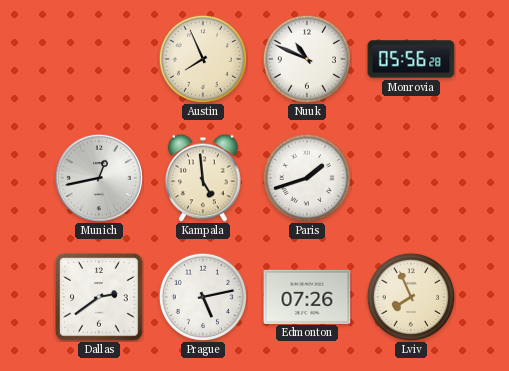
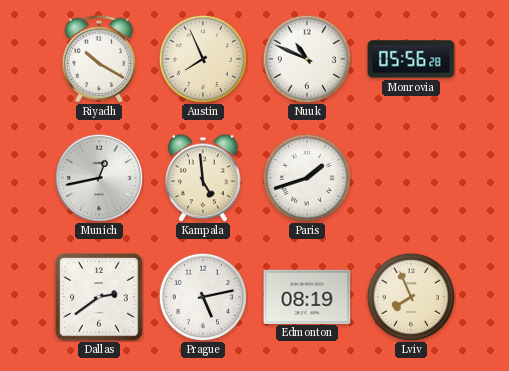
Riyadh: none -> 10:20 (99, 59)
Edmonton: 07:26 -> 08:19 (307, 296)
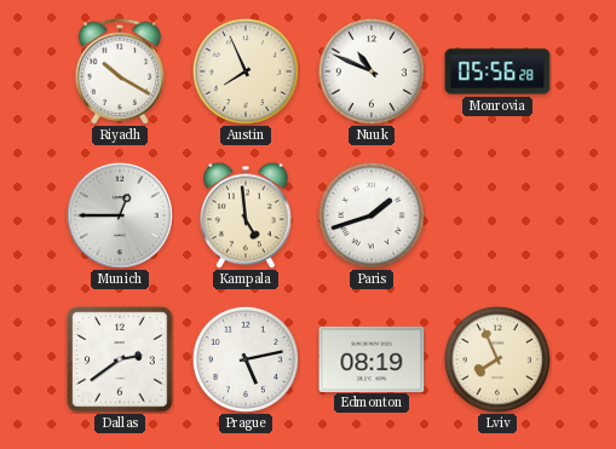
Munich: 12:43 -> 12:45 (120, 215)
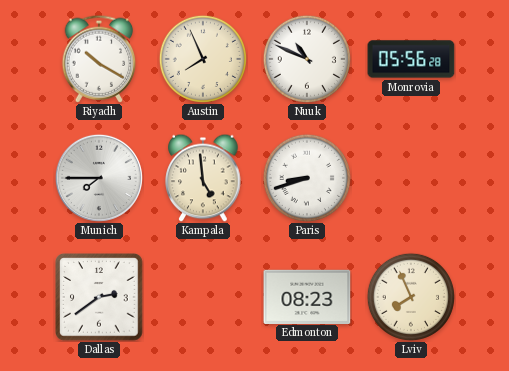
Munich: 12:45 -> 7:45 (99, 178)
Paris: 1:42 -> 8:42 (307, 178)
Prague: 5:13 -> none (246, 359)
Edmonton: 08:19 -> 08:23 (307, 296)
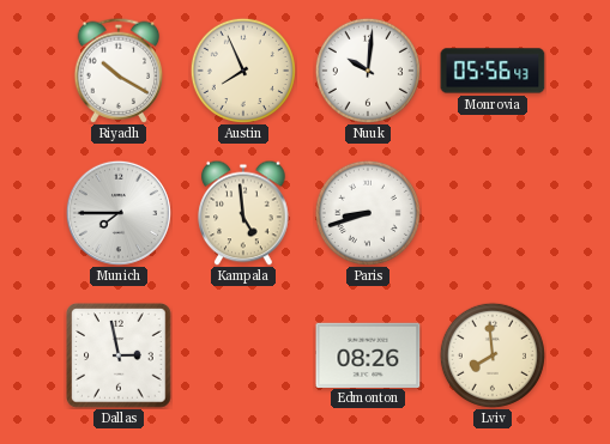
Nuuk: 10:49 -> 10:01 (368, 71)
Monrovia: 05:56:28 -> 05:56:43 (493, 71)
Dallas: 2:39 -> 2:58 (119, 355)
Edmonton: 08:23 -> 08:26 (368, 354)
Lviv: 7:56 -> 7:59 (493, 355)
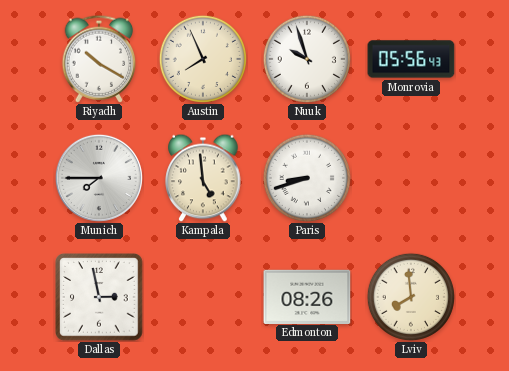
Nuuk: 10:01 -> 9:57 (307, 59)
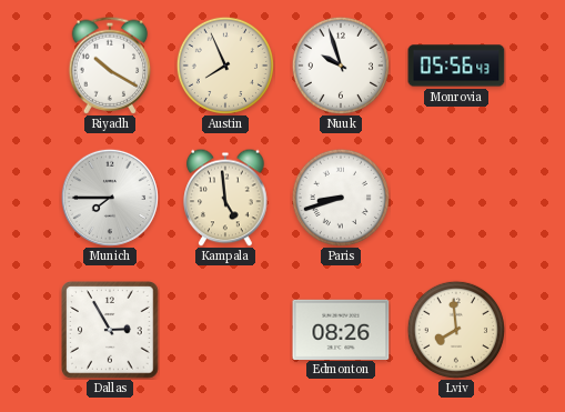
Dallas: 2:58 -> 2:55 (110, 330)
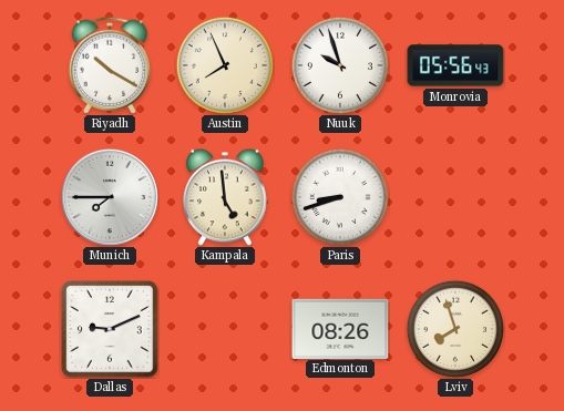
Dallas: 2:55 -> 9:11 (110, 329)
Lviv: 7:59 -> 7:57 (455, 329)
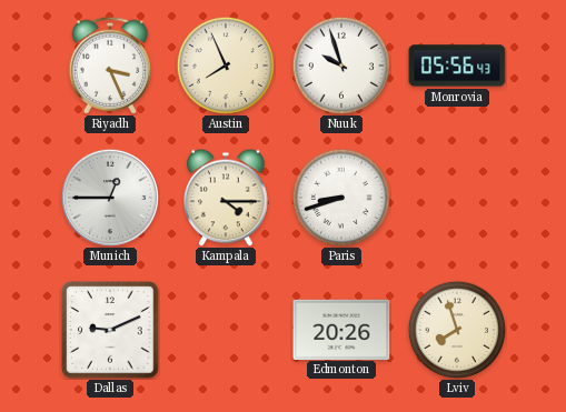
Riyadh: 10:20 -> 3:26 (110, 66)
Munich: 7:45 -> 12:45 (110, 198)
Kampala: 4:59 -> 4:15 (226, 198)
Edmonton: 08:26 -> 20:26 (341, 329)
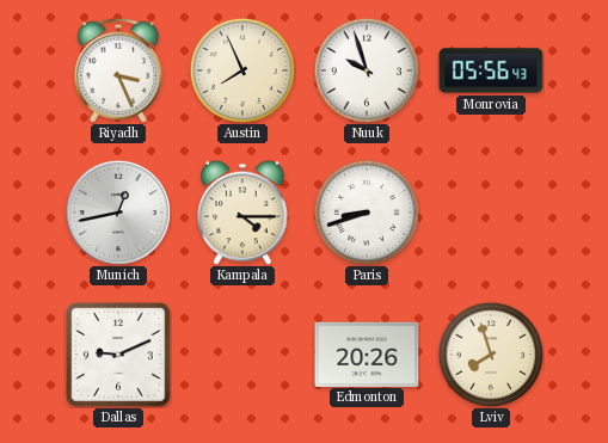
Munich: 12:45 -> 12:43 (118, 213)
